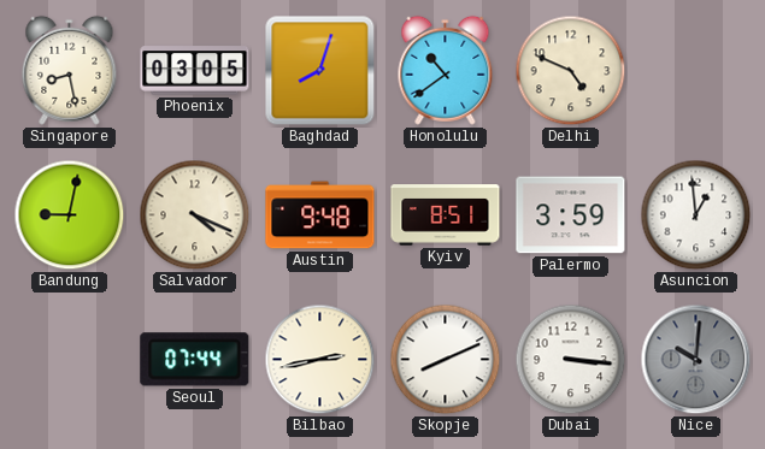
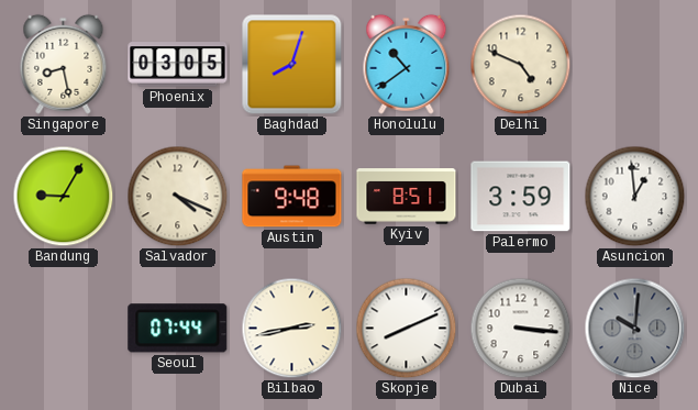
Bandung: 9:02 -> 9:05 (64, 197)
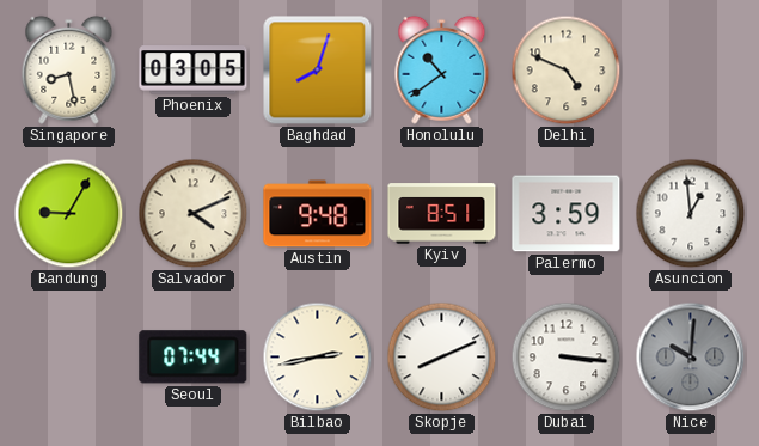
Salvador: 4:19 -> 4:11 (194, 214)
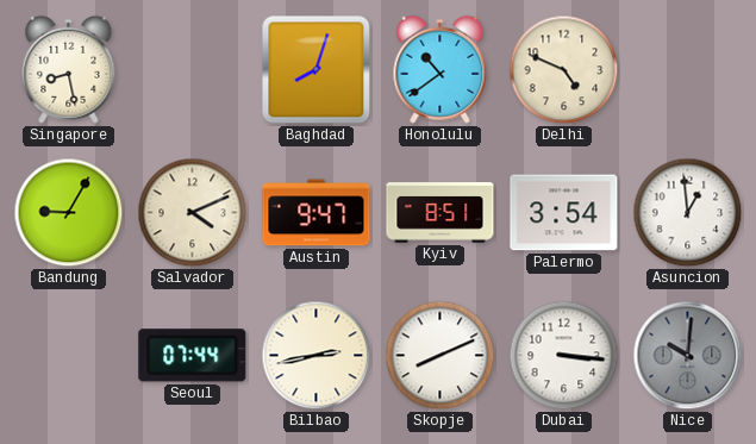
Phoenix: 03:05 -> none (194, 71)
Austin: 9:48 -> 9:47 (317, 213)
Palermo: 3:59 -> 3:54 (564, 213)
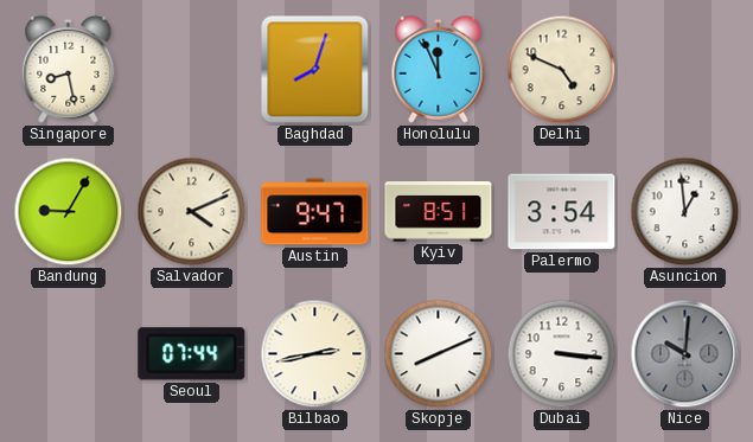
Honolulu: 10:39 -> 11:56 (439, 69)
